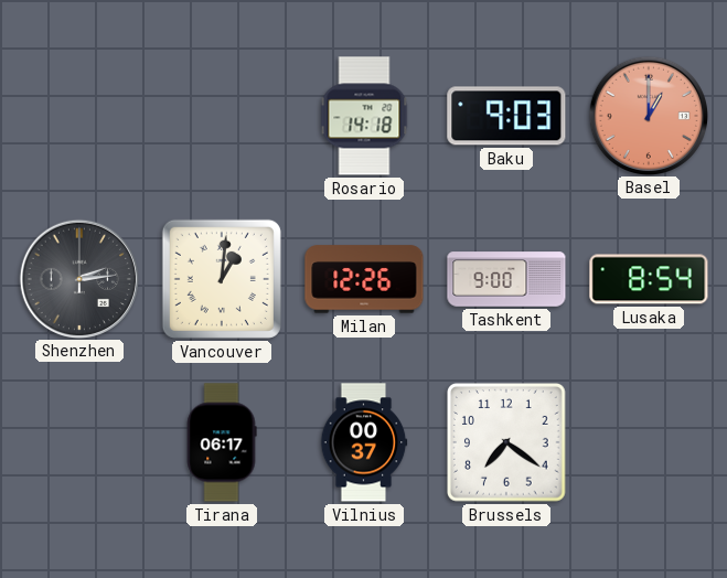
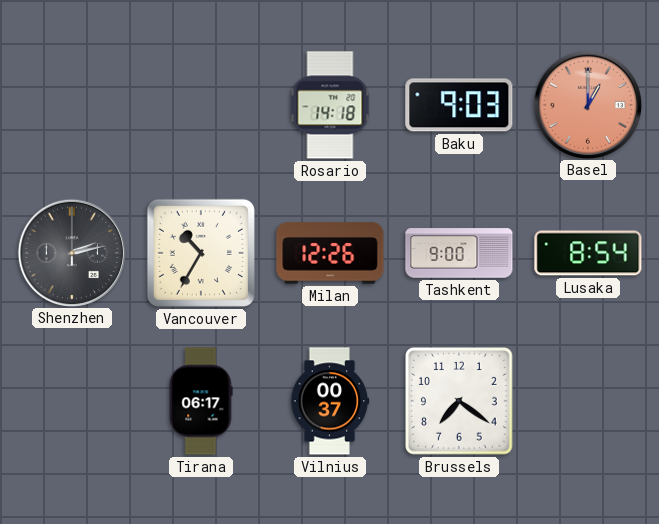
Shenzhen: 2:14 -> 2:13 (71, 252)
Vancouver: 1:01 -> 10:35 (201, 253)
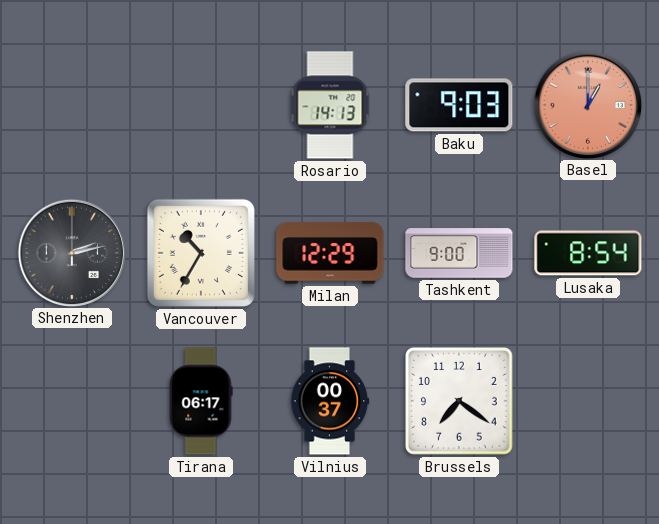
Rosario: 14:18 -> 14:13 (330, 105)
Milan: 12:26 -> 12:29 (330, 253)
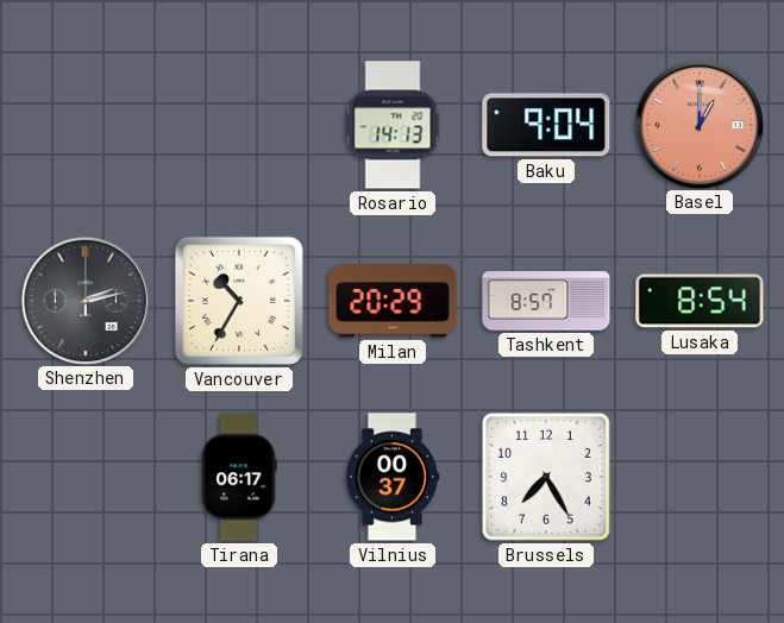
Baku: 9:03 -> 9:04 (546, 125)
Milan: 12:29 -> 20:29 (393, 301)
Tashkent: 9:00 -> 8:57 (546, 301)
Brussels: 7:21 -> 7:25 (547, 478)
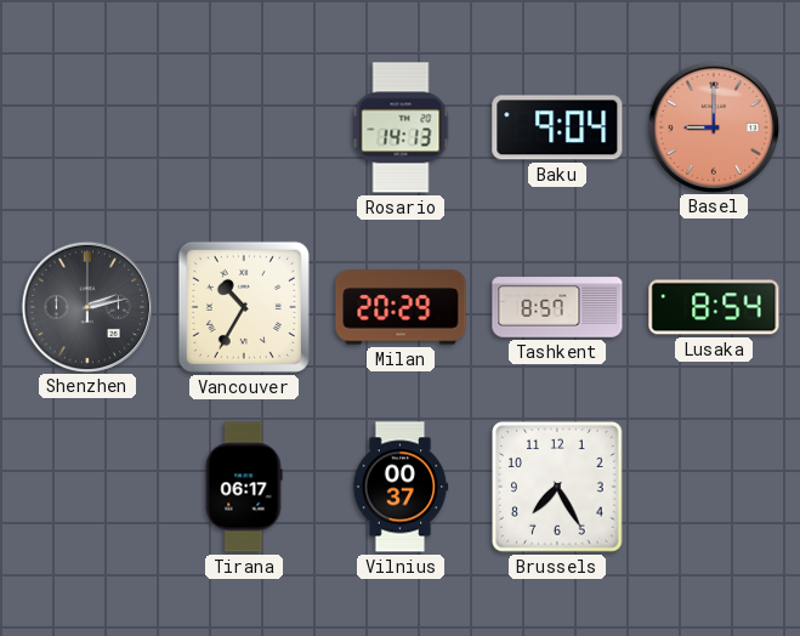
Basel: 1:00 -> 9:00 (713, 126)
